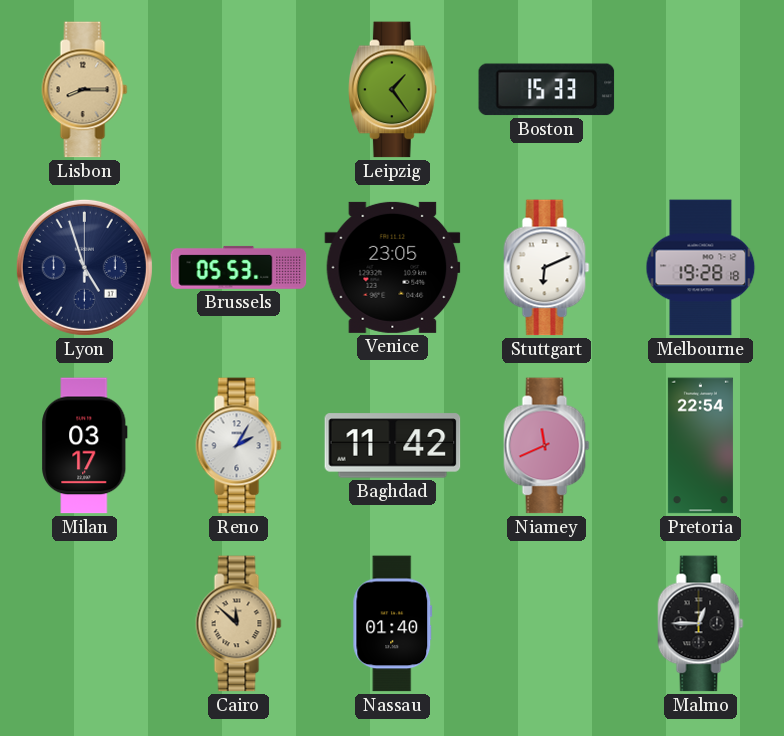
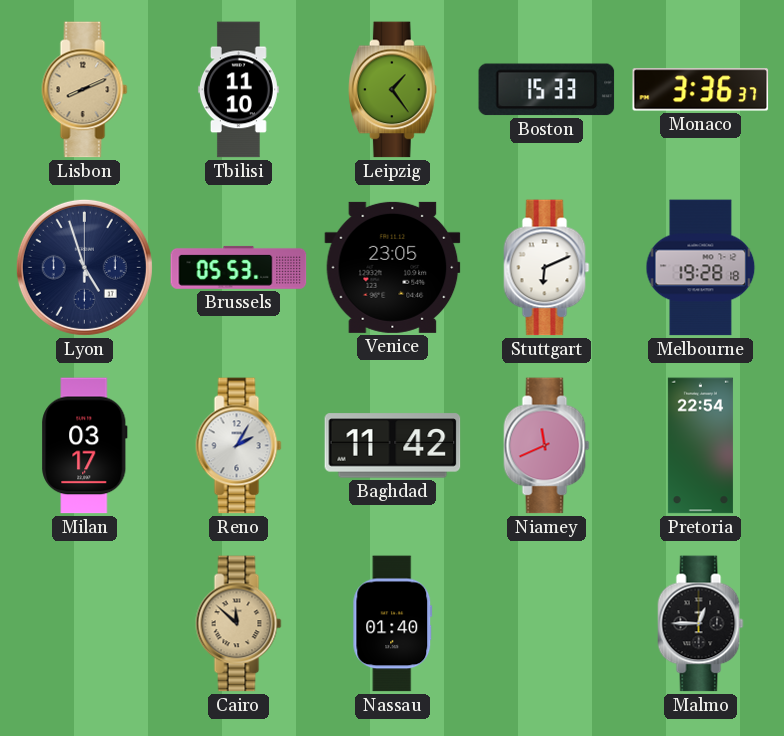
Lisbon: 8:15 -> 8:11 (85, 90)
Tbilisi: none -> 11:10 (238, 90)
Monaco: none -> 3:36 (701, 90)
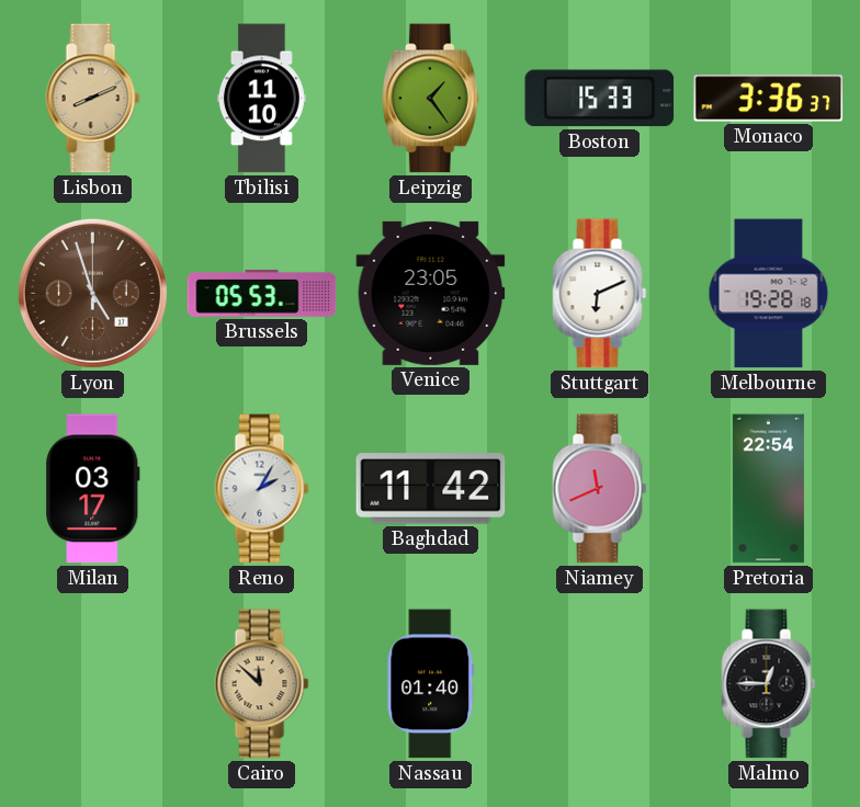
Lyon dial: navy -> brown (92, 293)
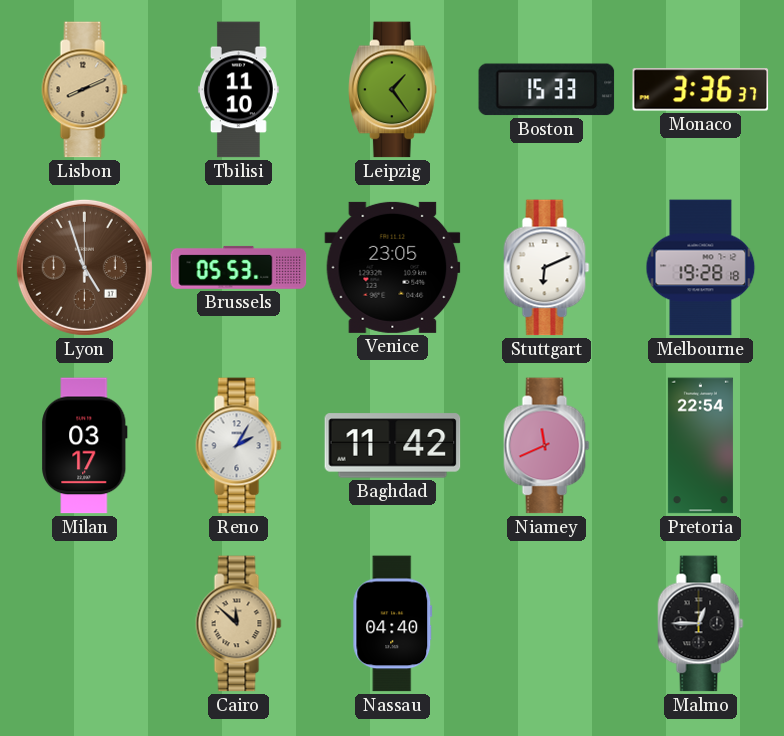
Nassau: 01:40 -> 04:40 (393, 624)
